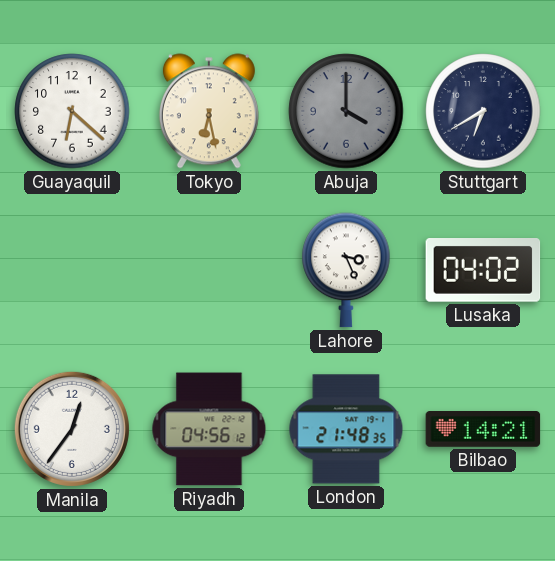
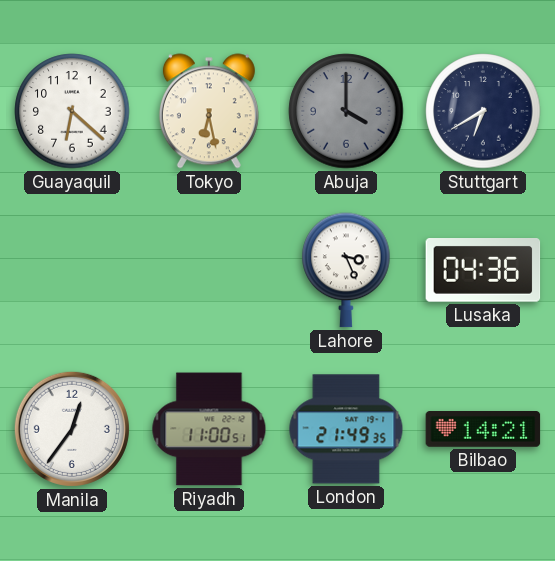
Lusaka: 04:02 -> 04:36 (483, 271)
Riyadh: 04:56 -> 11:00 (209, 429)
London: 21:48 -> 21:49 (346, 429)
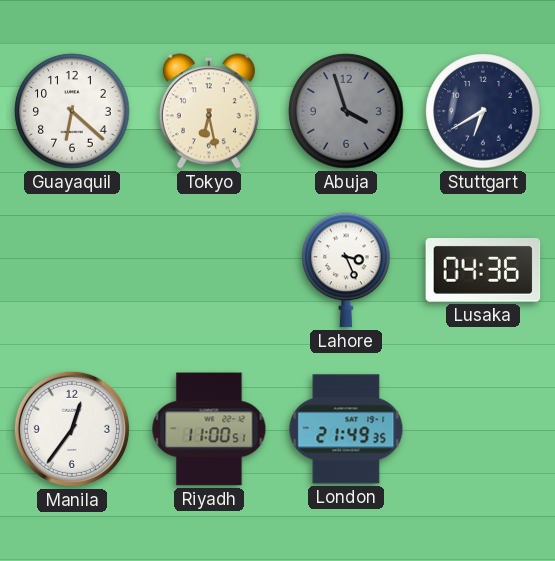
Abuja: 4:00 -> 3:57 (346, 111)
Bilbao: 14:21 -> none (483, 430)
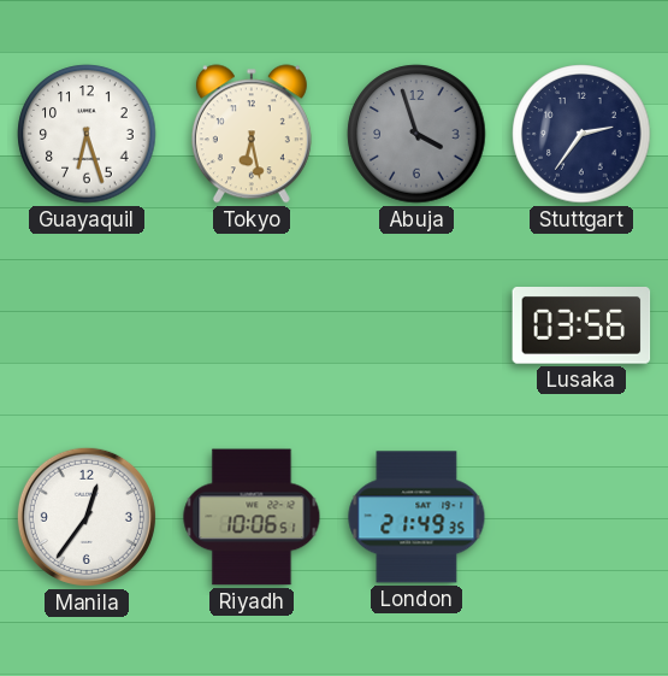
Guayaquil: 6:22 -> 6:27 (87, 134)
Stuttgart: 6:40 -> 2:36 (581, 134)
Lahore: 3:26 -> none (346, 270)
Lusaka: 04:36 -> 03:56 (581, 327)
Riyadh: 11:00 -> 10:06 (252, 517)
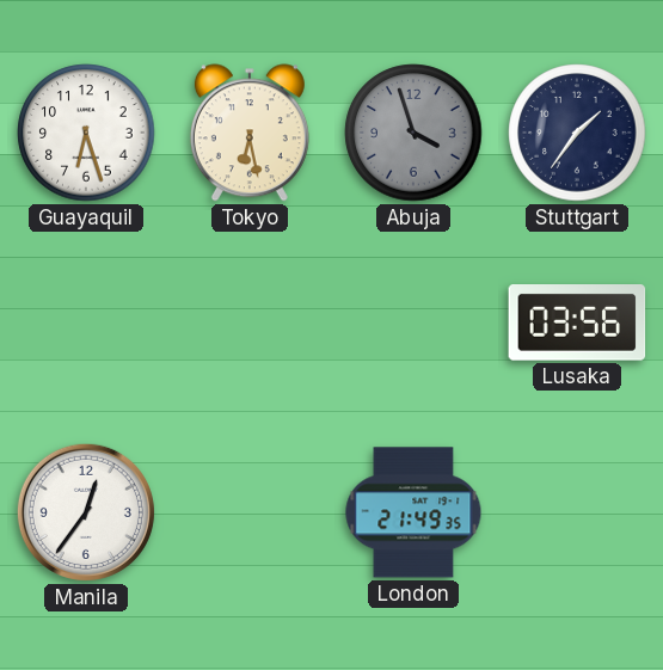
Stuttgart: 2:36 -> 1:36 (577, 133)
Riyadh: 10:06 -> none (252, 517)
